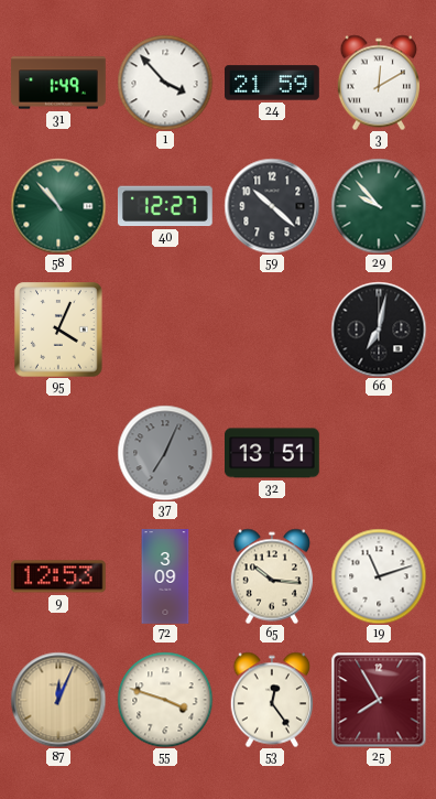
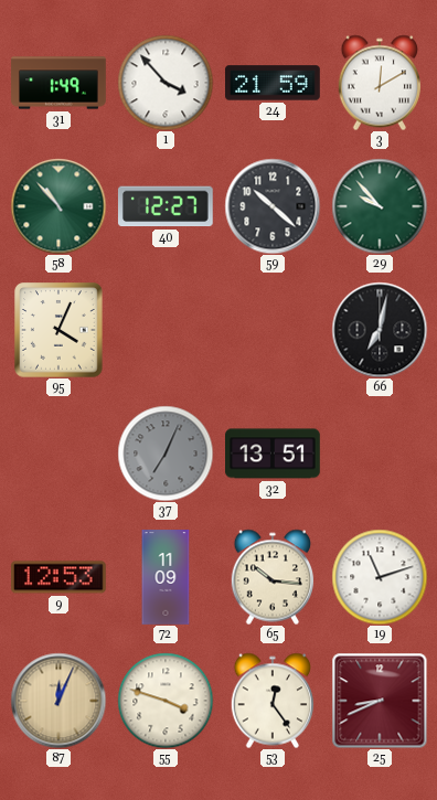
72: 3:09 -> 11:09 (166, 577)
25: 7:55 -> 8:41 (380, 701)
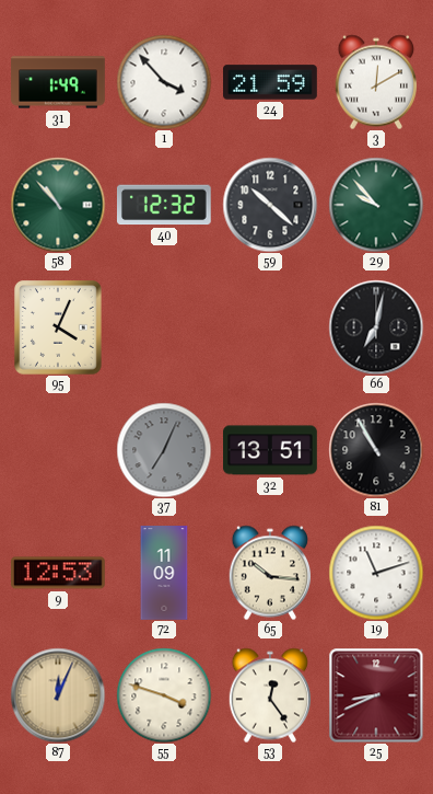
40: 12:27 -> 12:32 (164, 205)
81: none -> 10:55 (376, 450)
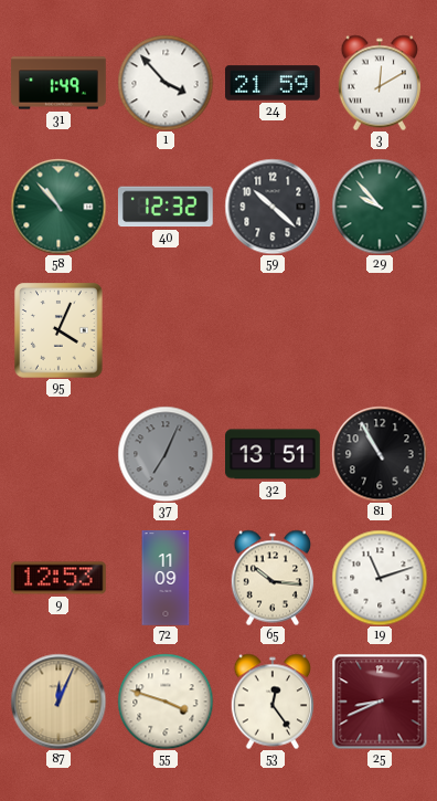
66: 7:02 -> none (376, 327)
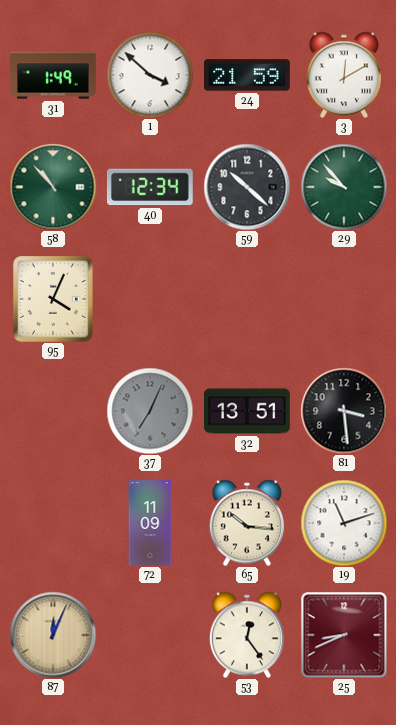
1: 3:53 -> 3:52 (150, 75)
40: 12:32 -> 12:34 (150, 187)
81: 10:55 -> 3:29 (344, 411)
9: 12:53 -> none (60, 578)
55: 3:48 -> none (166, 702)
